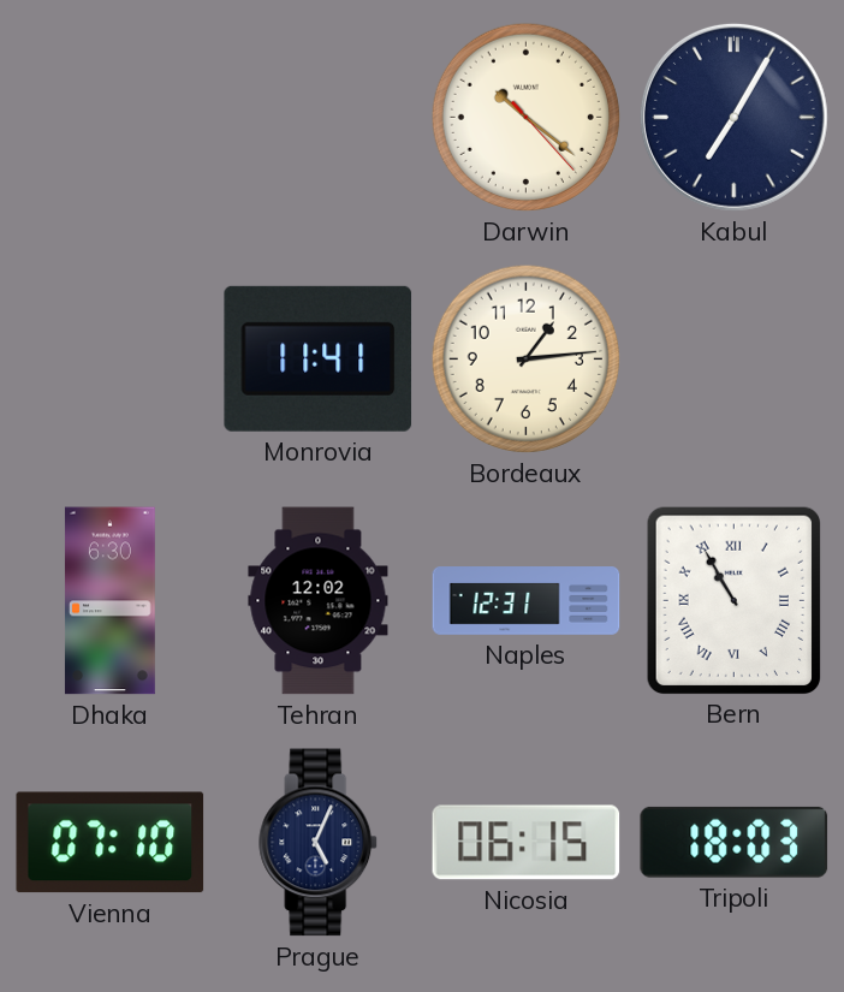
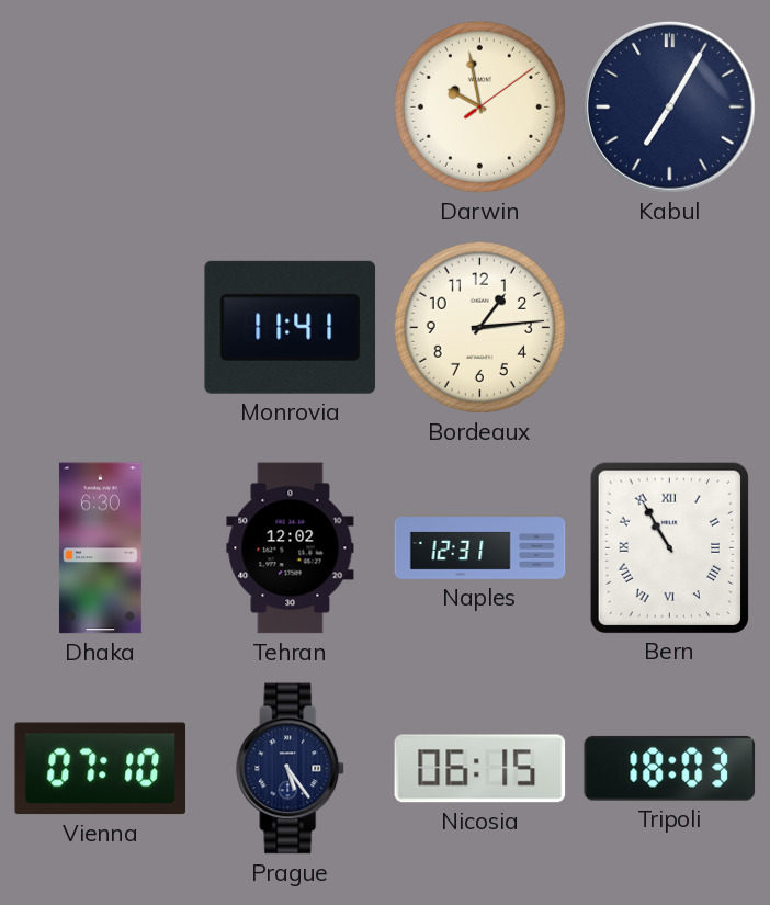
Darwin: 10:21 -> 9:58 (479, 106)
Prague: 5:04 -> 5:24 (291, 769)
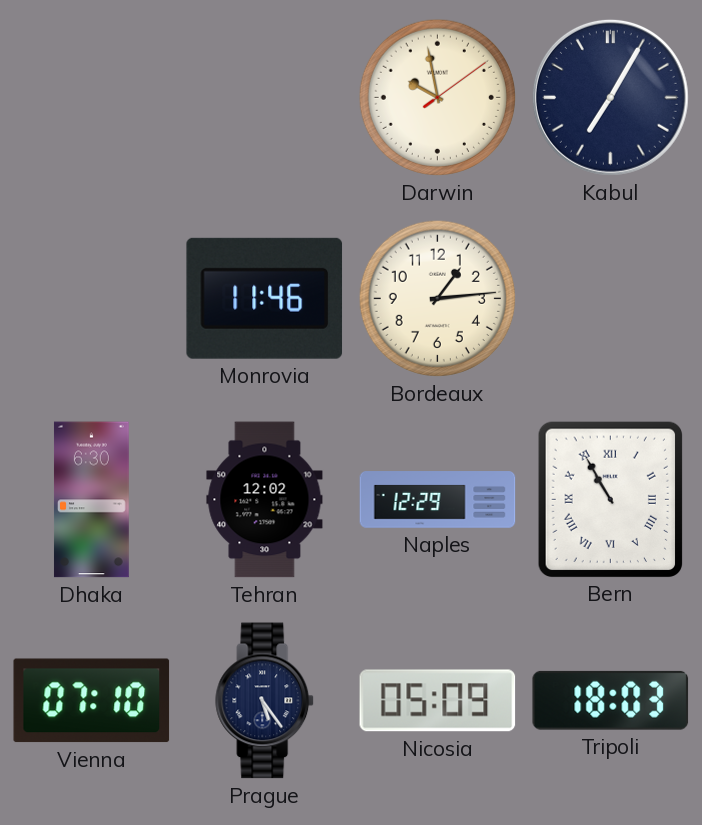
Monrovia: 11:41 -> 11:46 (264, 298)
Naples: 12:31 -> 12:29 (438, 500)
Nicosia: 06:15 -> 05:09 (438, 701)
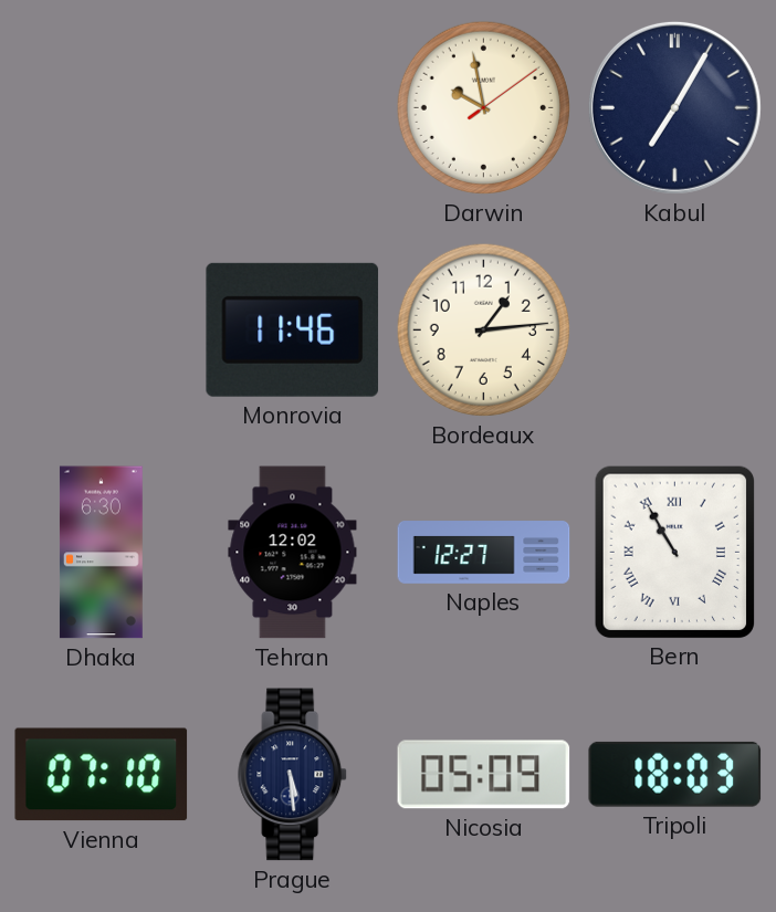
Naples: 12:29 -> 12:27 (484, 553)
Prague: 5:24 -> 5:29 (293, 775)
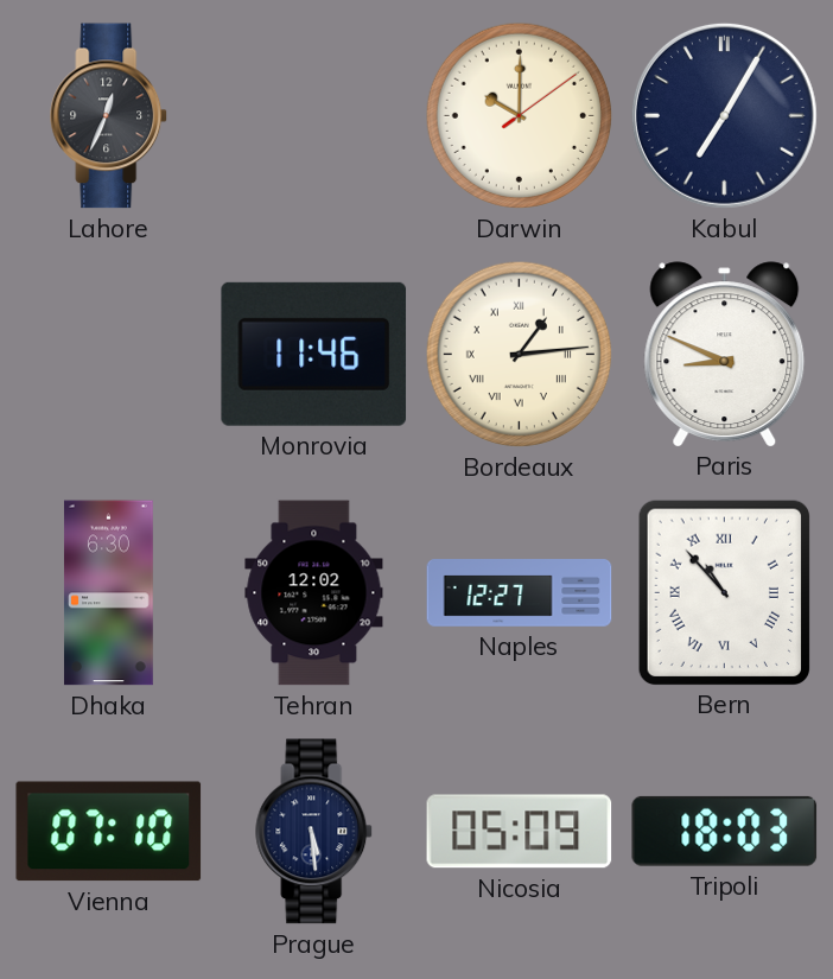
Lahore: none -> 12:34 (109, 116)
Darwin: 9:58 -> 10:00 (519, 115)
Bordeaux numerals: Arabic -> Roman (519, 354)
Paris: none -> 8:49 (725, 354)
Bern: 10:55 -> 10:53 (724, 592)
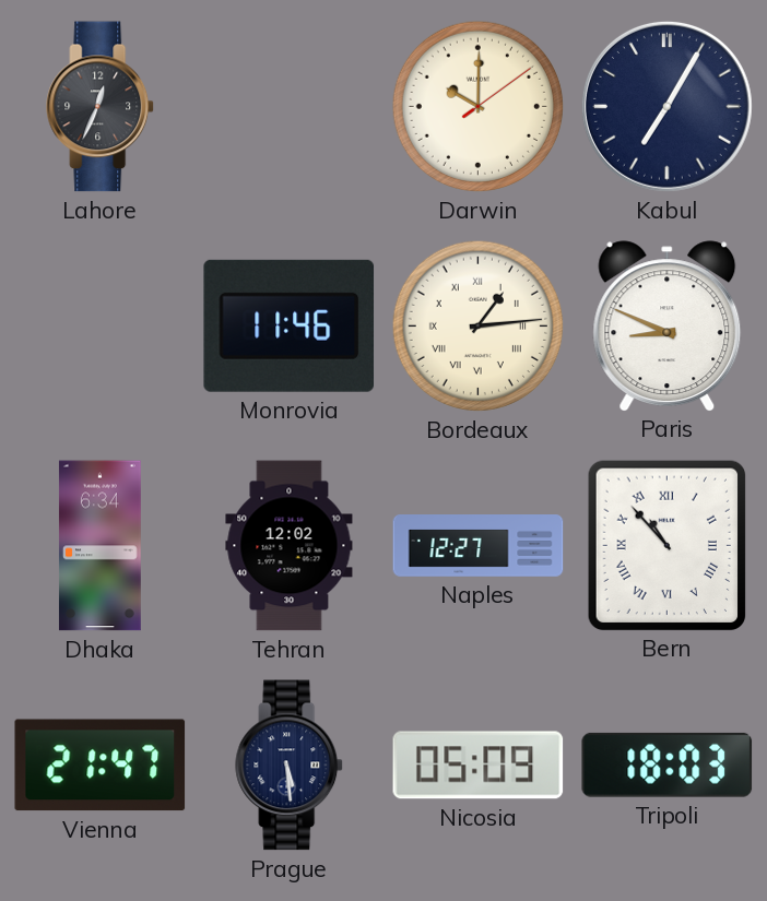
Dhaka: 6:30 -> 6:34 (99, 546)
Vienna: 07:10 -> 21:47 (101, 766)
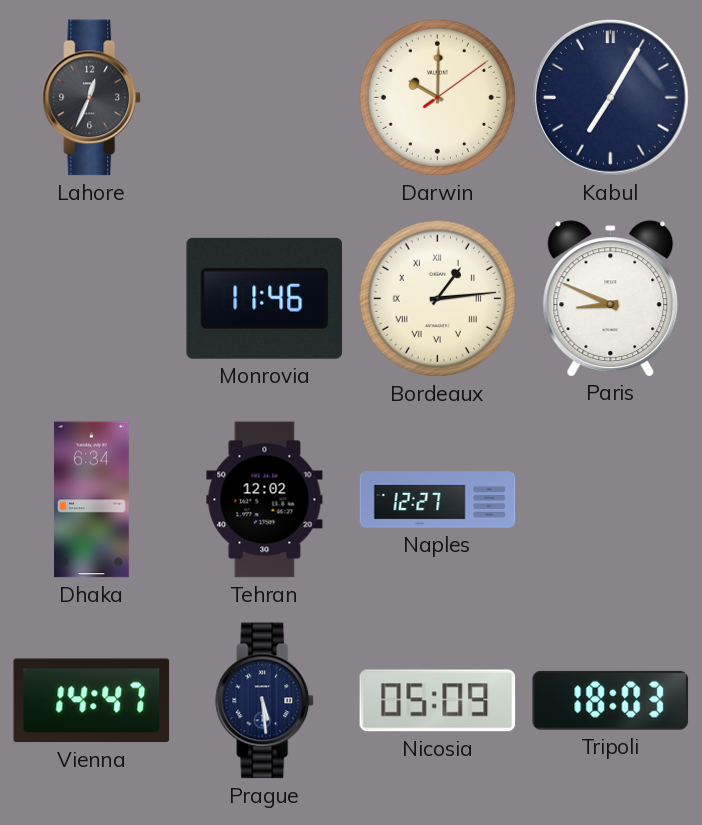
Bern: 10:53 -> none (666, 545)
Vienna: 21:47 -> 14:47 (92, 701)
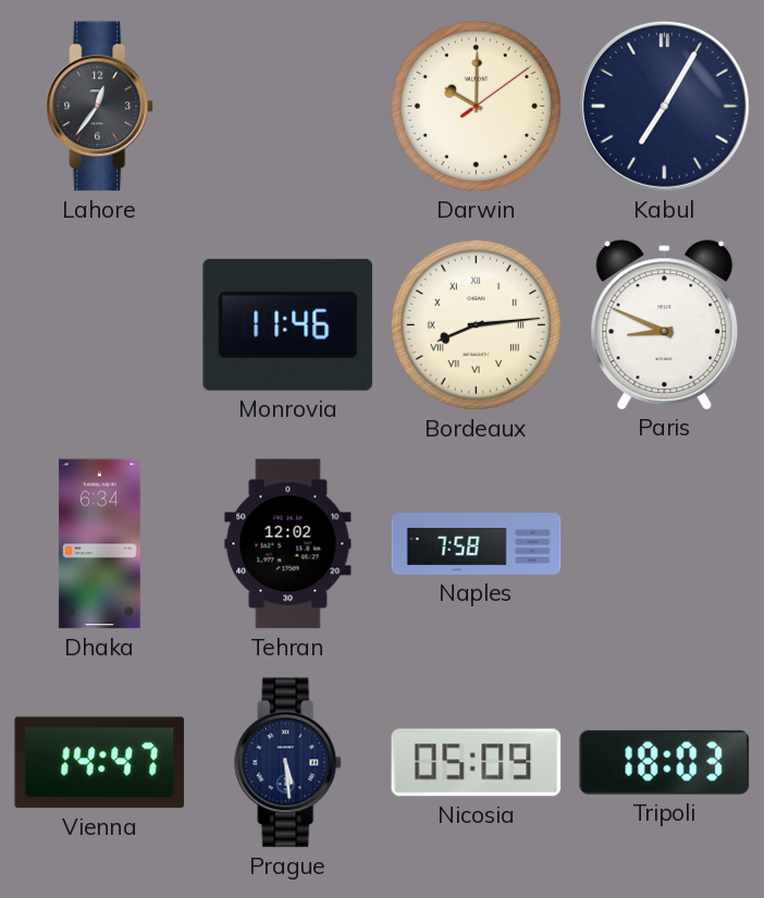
Lahore: 12:34 -> 12:36 (100, 107)
Bordeaux: 1:14 -> 8:14 (476, 324)
Naples: 12:27 -> 7:58 (477, 544)
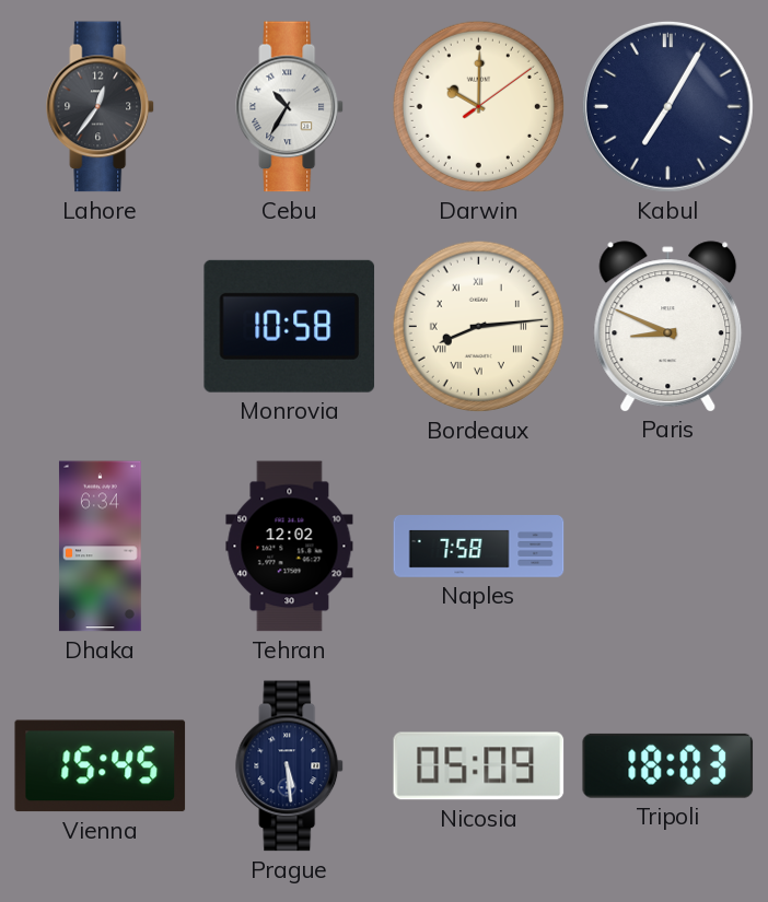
Cebu: none -> 10:35 (290, 107)
Monrovia: 11:46 -> 10:58 (289, 326)
Vienna: 14:47 -> 15:45 (101, 766)
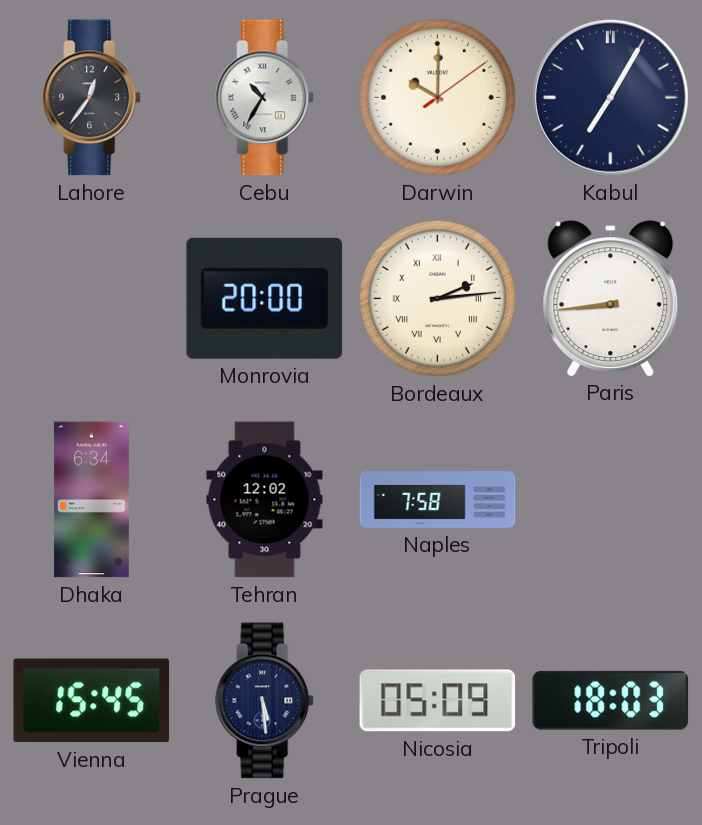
Monrovia: 10:58 -> 20:00 (264, 298)
Bordeaux: 8:14 -> 2:14 (437, 298)
Paris: 8:49 -> 8:44 (611, 298)
